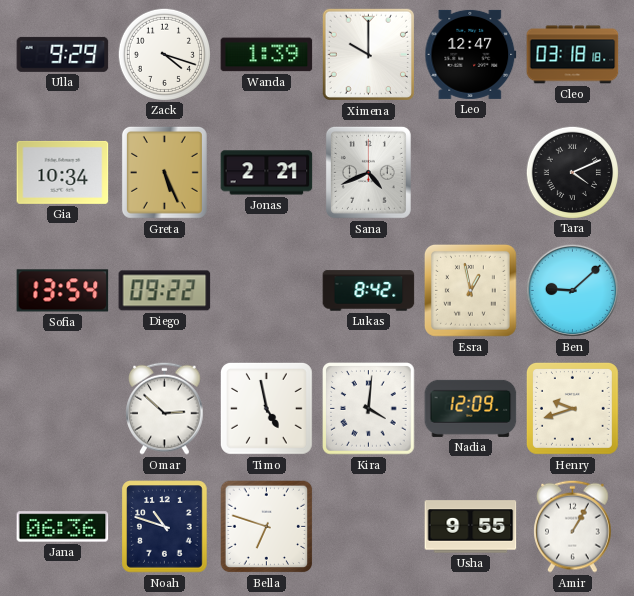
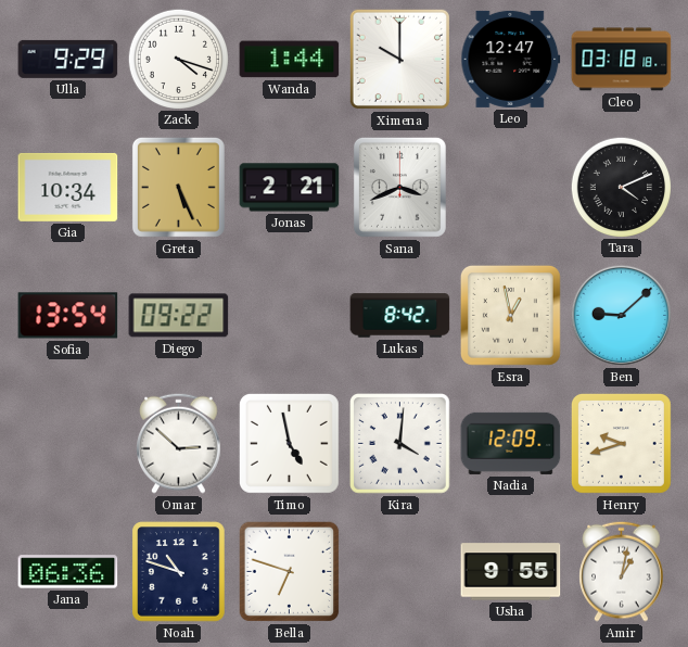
Wanda: 1:39 -> 1:44 (290, 60)
Sana: 4:41 -> 3:41 (399, 187)
Amir: 1:05 -> 1:02 (622, 571)
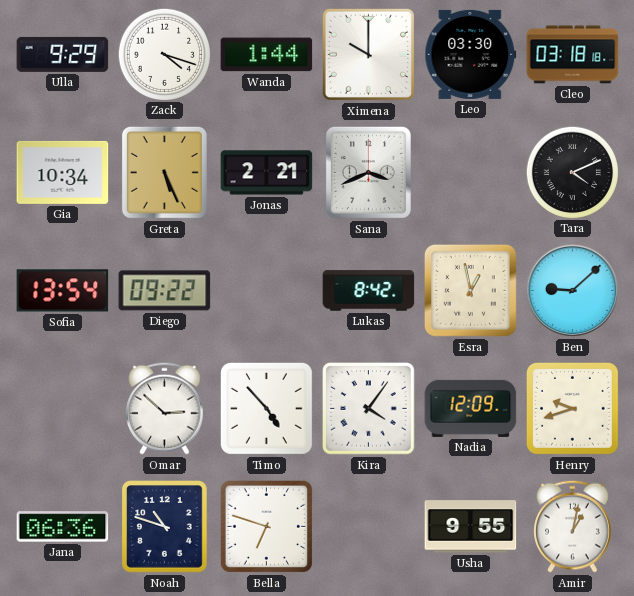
Leo: 12:47 -> 03:30 (471, 54)
Timo: 4:58 -> 4:53 (266, 408)
Kira: 4:01 -> 4:06 (369, 409)
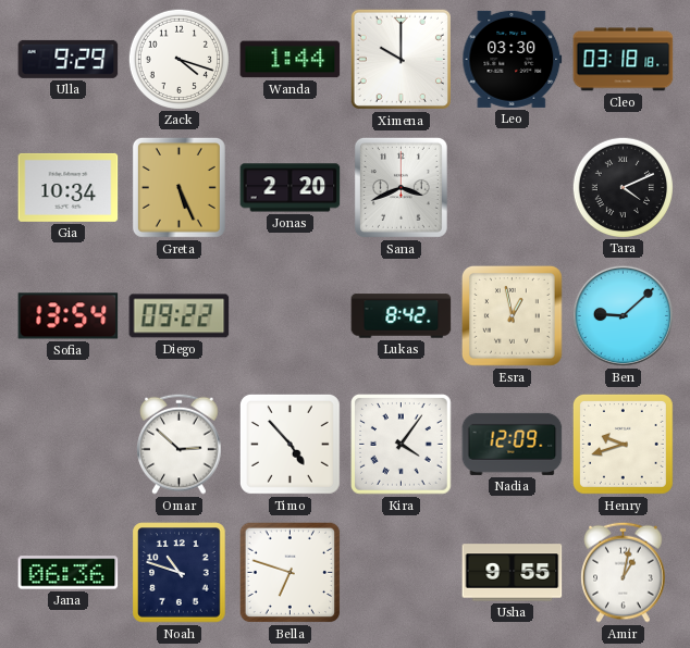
Jonas: 2:21 -> 2:20 (291, 188)
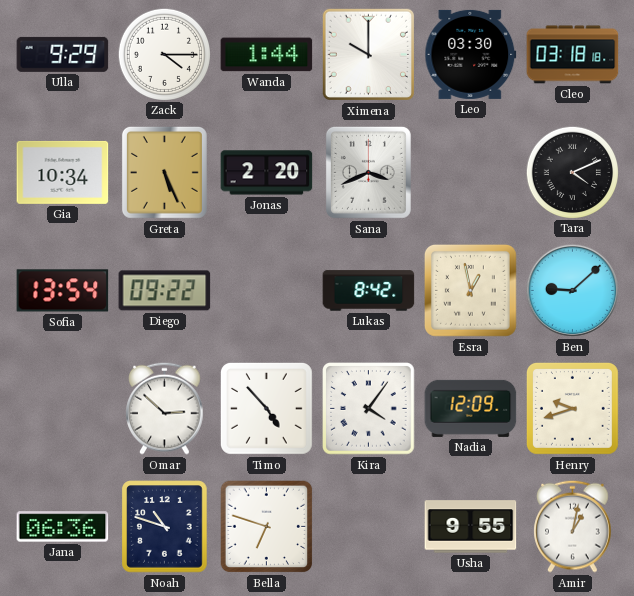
Zack: 4:18 -> 4:15 (164, 54)
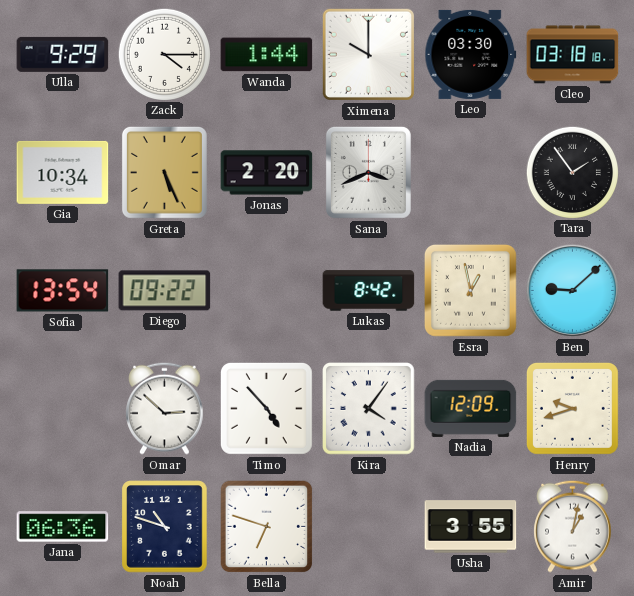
Tara: 4:11 -> 1:54 (572, 172)
Usha: 9:55 -> 3:55 (471, 527)
